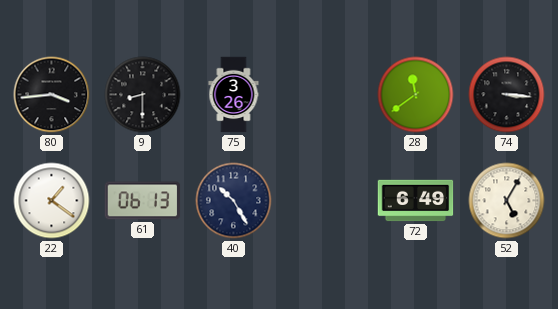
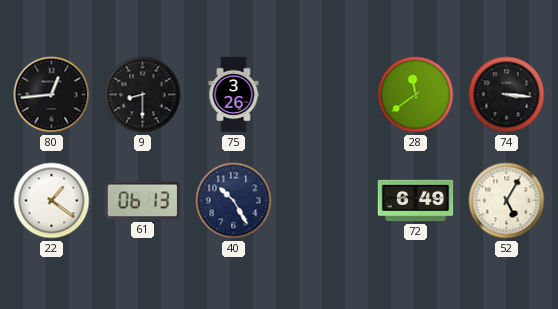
80: 3:44 -> 12:44 (52, 95)
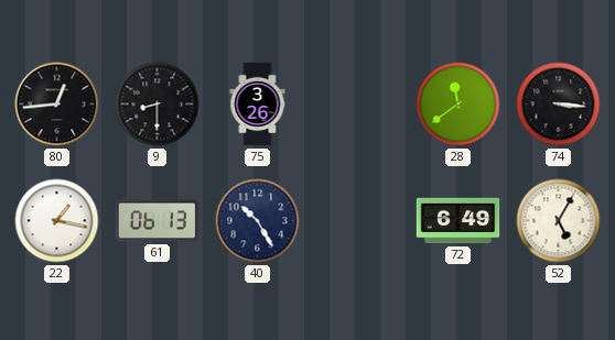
22: 1:21 -> 1:17 (57, 221)
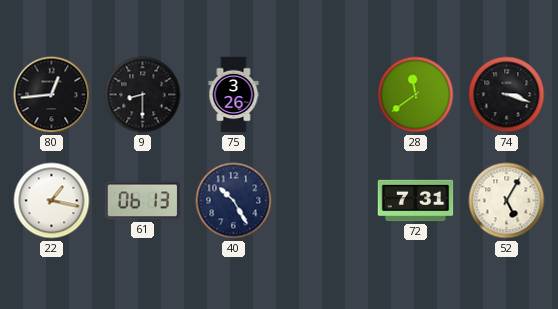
74: 3:16 -> 3:18 (507, 95)
72: 6:49 -> 7:31 (416, 201)
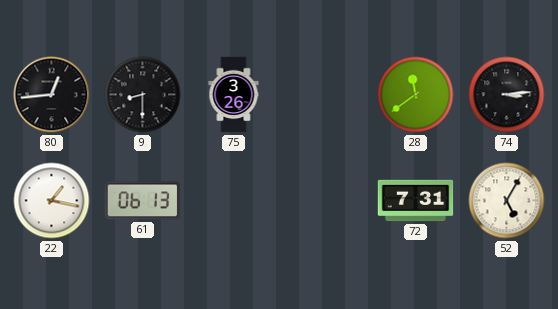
74: 3:18 -> 3:14 (507, 95)
40: 10:25 -> none (234, 201)
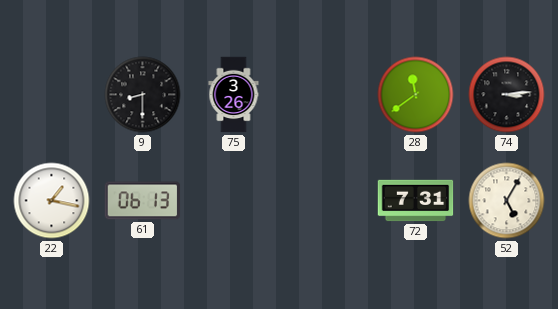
80: 12:44 -> none (52, 95)
